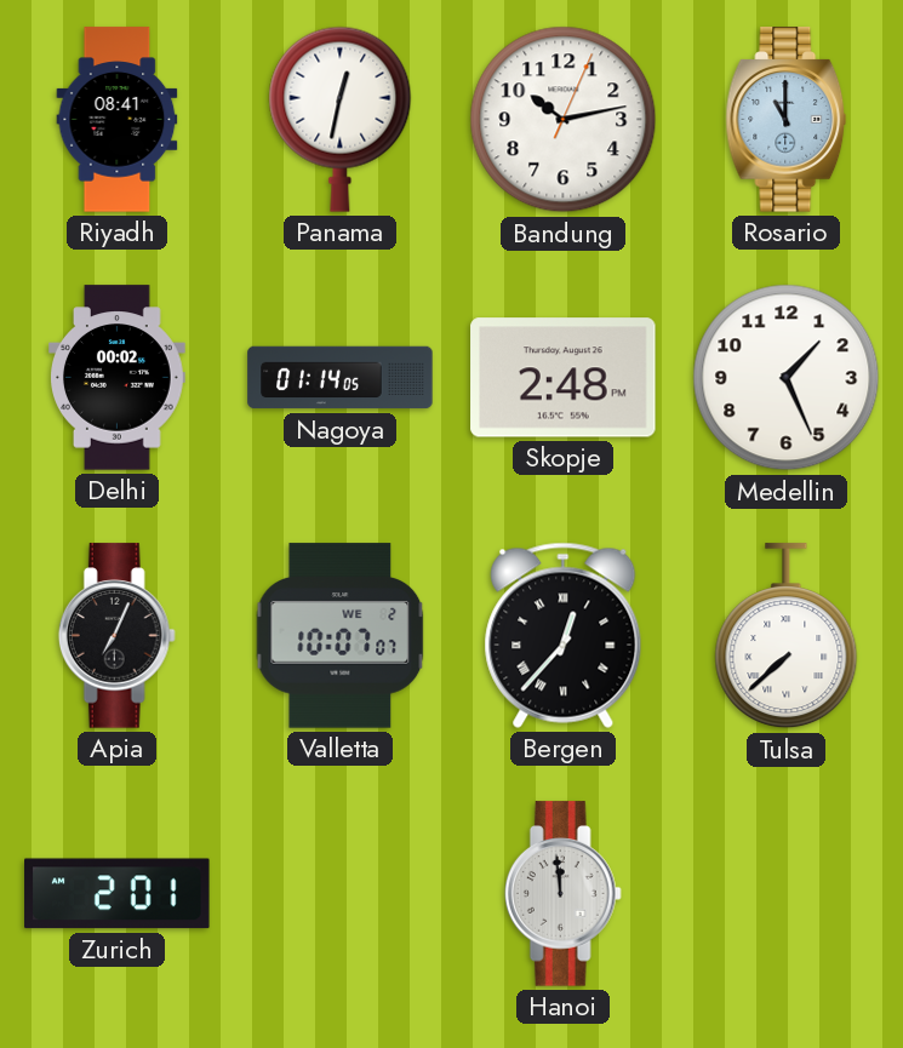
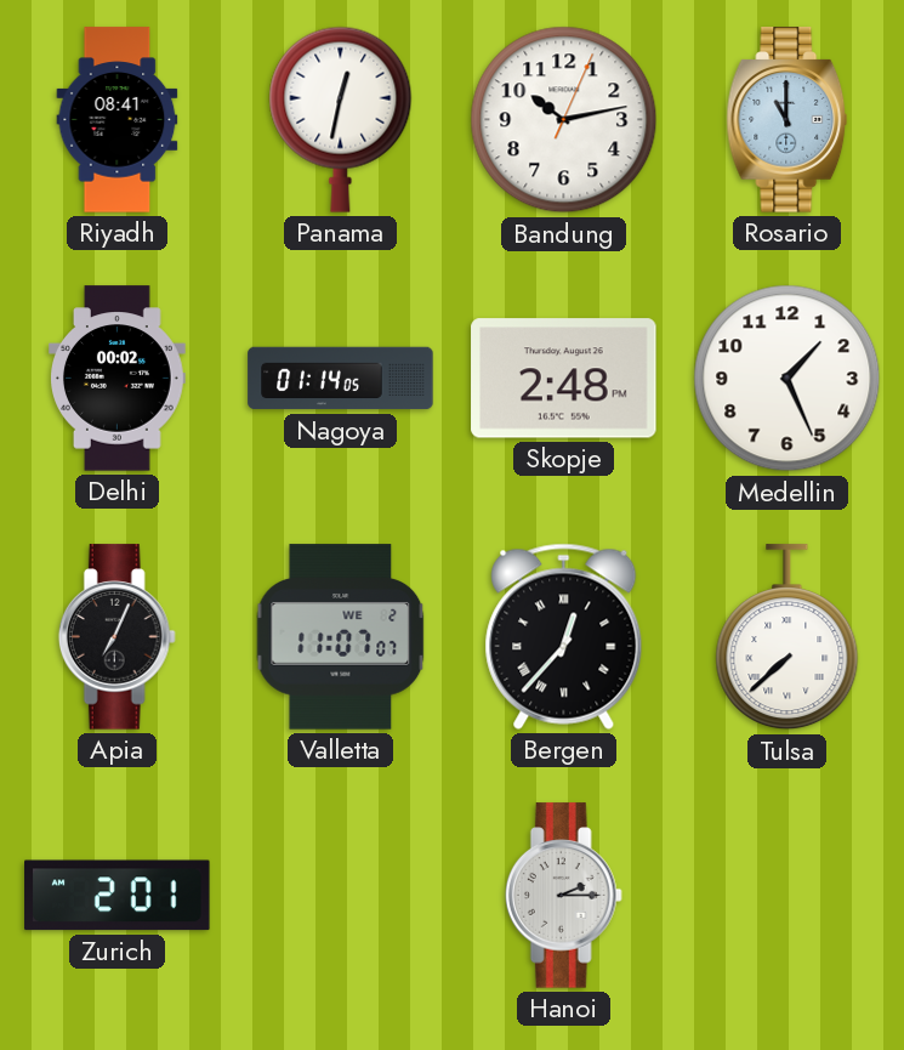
Valletta: 10:07 -> 11:07 (341, 637)
Hanoi: 11:59 -> 2:15 (563, 896)
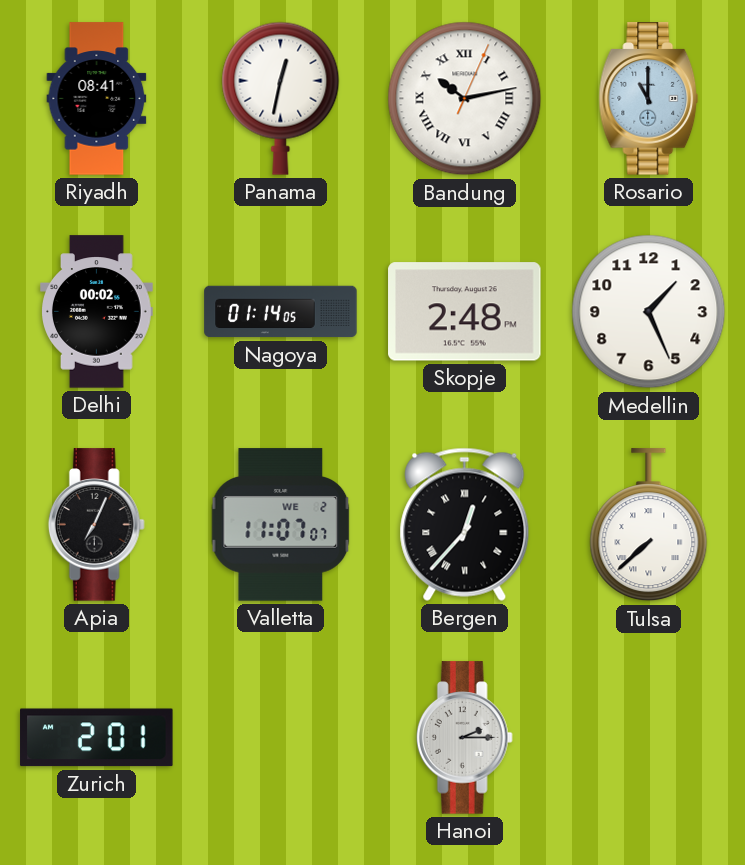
Bandung numerals: Arabic -> Roman (465, 99)
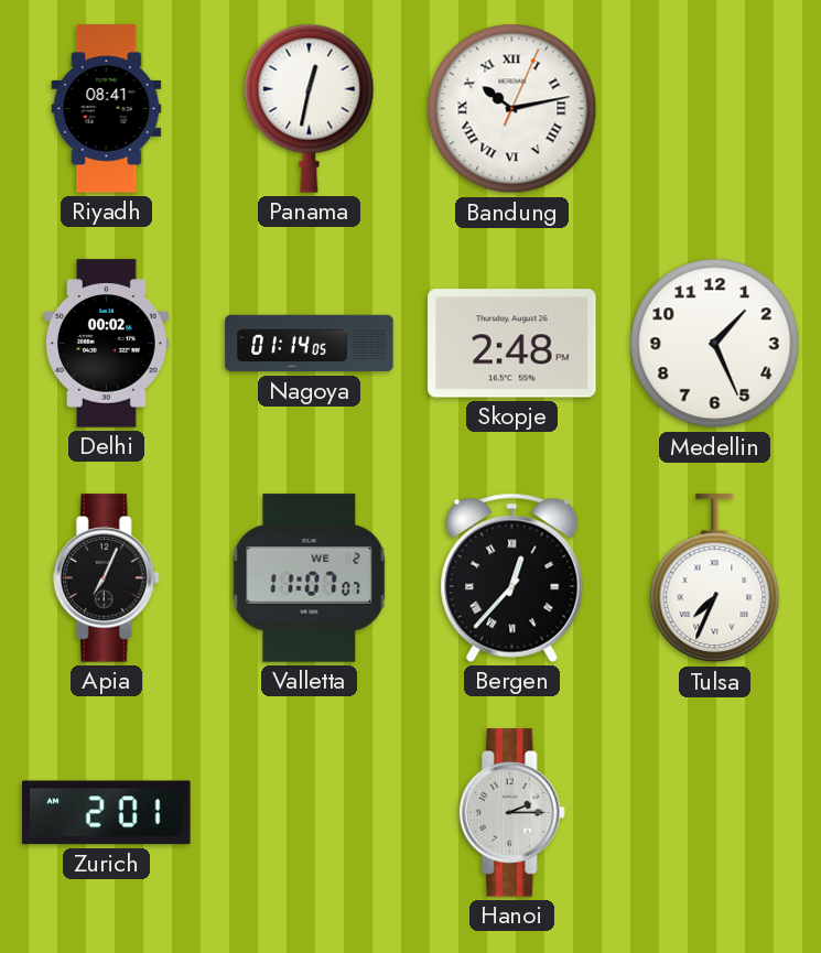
Rosario: 11:00 -> none (649, 99)
Tulsa: 7:38 -> 7:34 (715, 578)
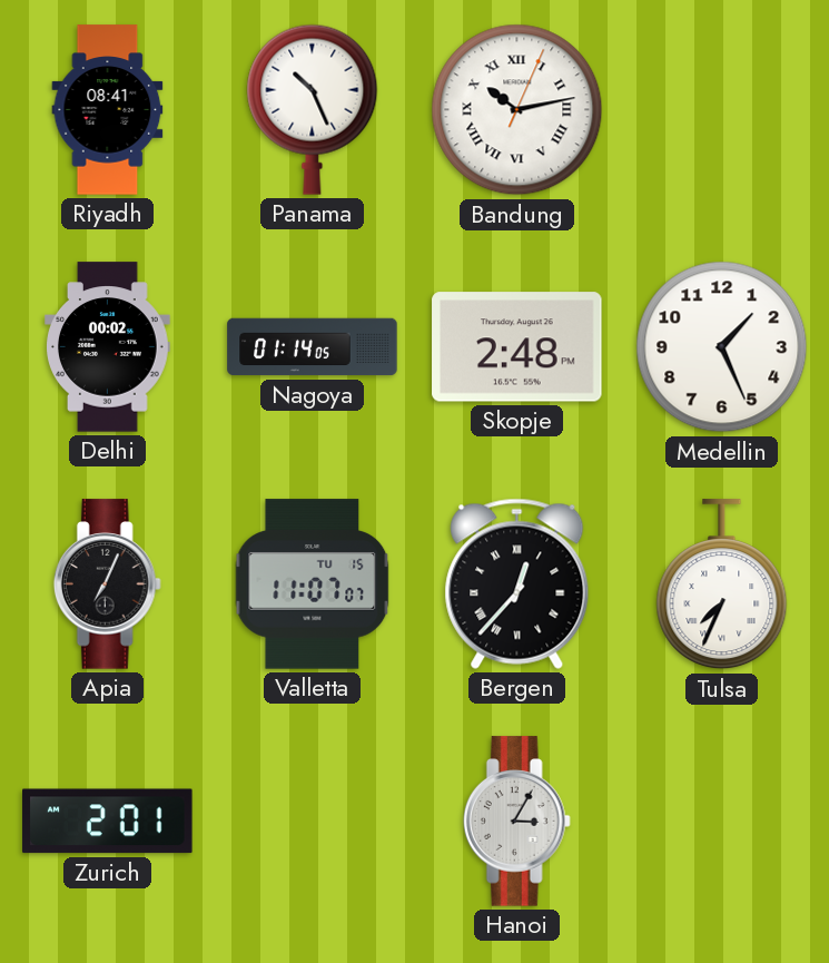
Panama: 12:32 -> 10:26 (313, 109)
Valletta date: WE 2 -> TU 15 (313, 584)
Hanoi: 2:15 -> 3:05 (516, 822)
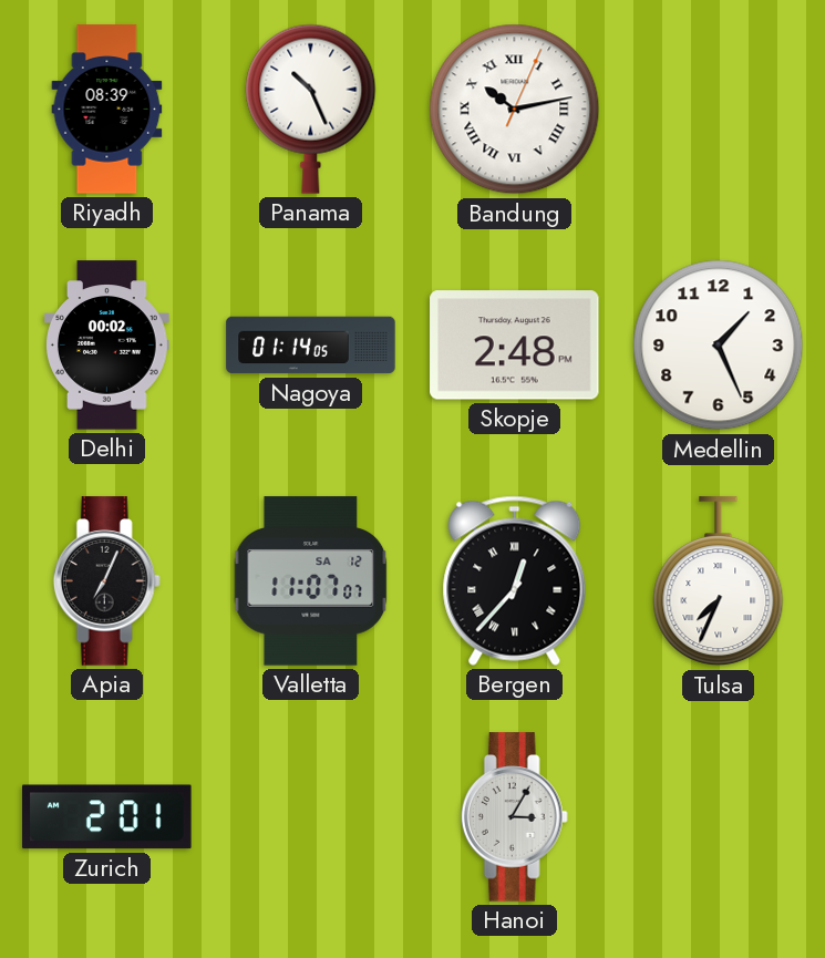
Riyadh: 08:41 -> 08:39 (107, 110)
Valletta date: TU 15 -> SA 12 (311, 581)
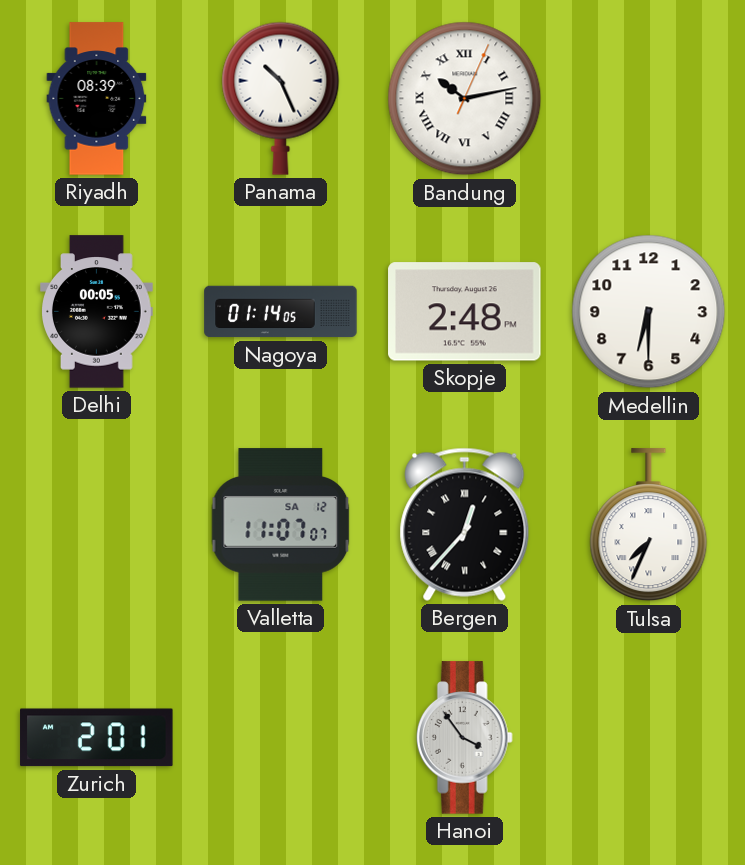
Delhi: 00:02 -> 00:05 (97, 312)
Medellin: 1:26 -> 6:30 (649, 312)
Apia: 7:04 -> none (106, 581)
Hanoi: 3:05 -> 3:54 (464, 738)
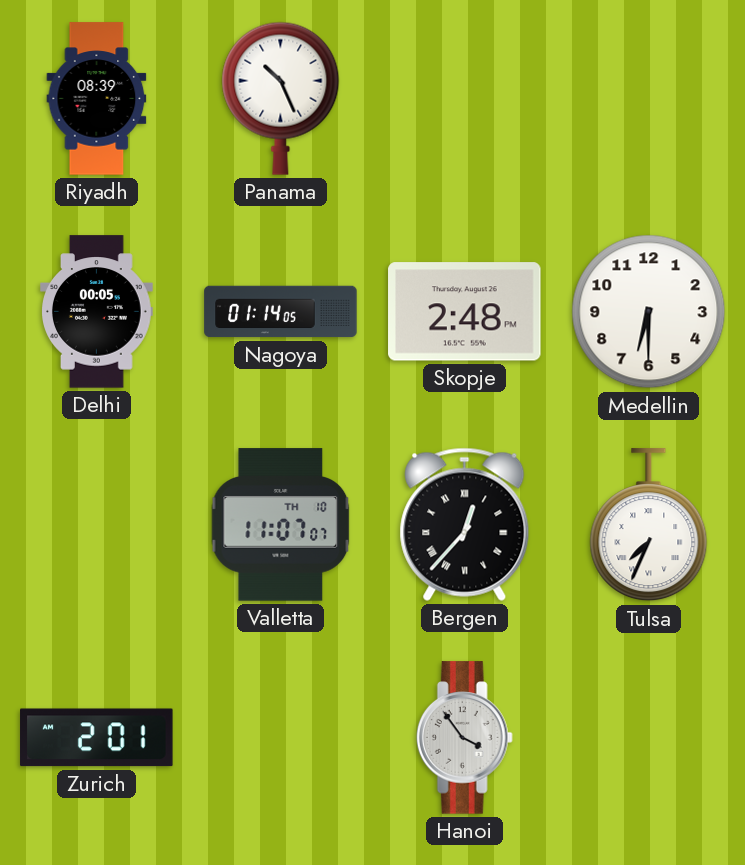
Bandung: 10:13 -> none (465, 99)
Valletta date: SA 12 -> TH 10 (281, 525)
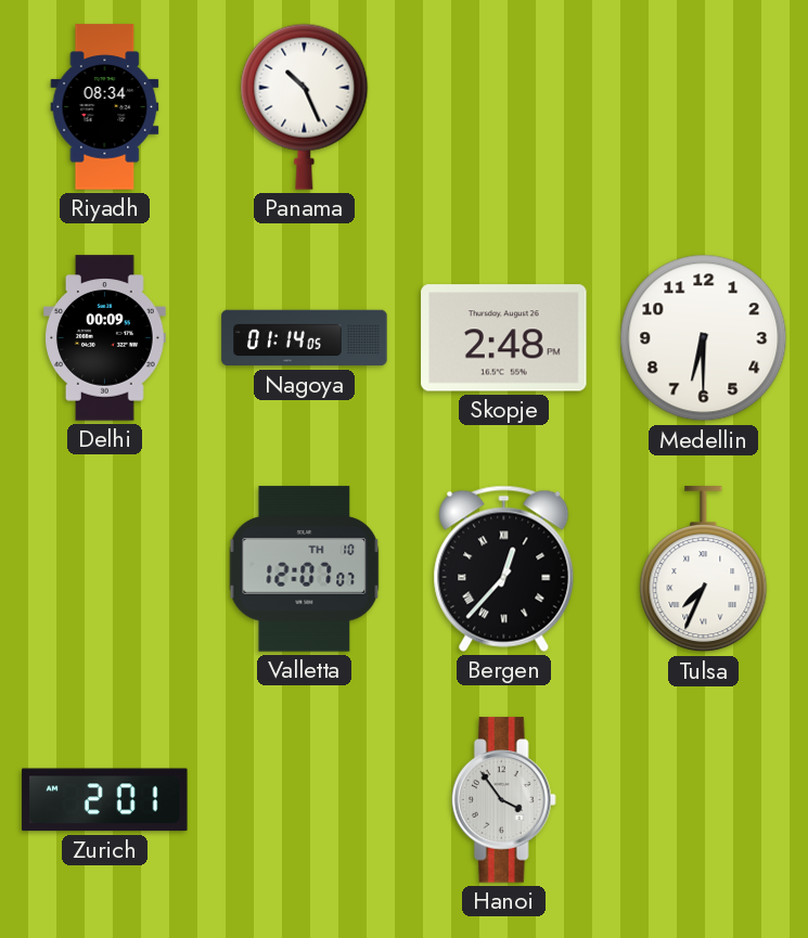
Riyadh: 08:39 -> 08:34 (105, 107)
Delhi: 00:05 -> 00:09 (105, 338)
Valletta: 11:07 -> 12:07 (305, 569)
